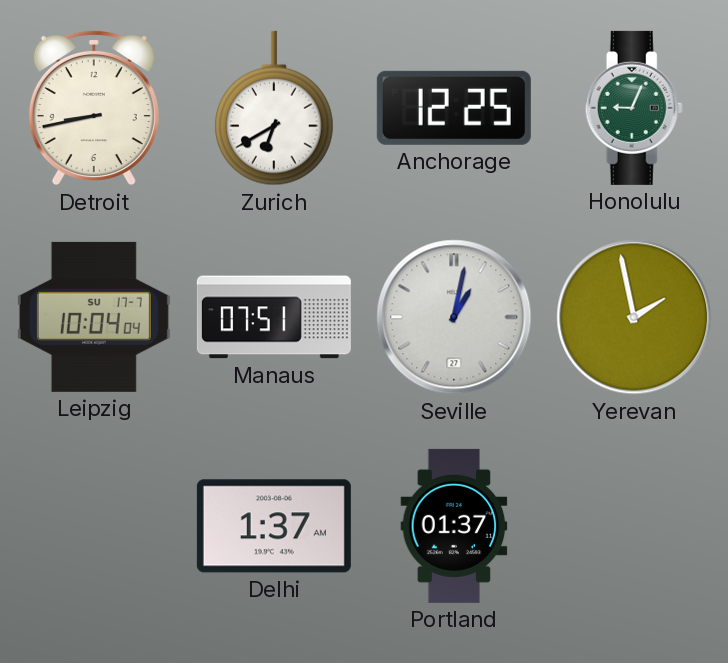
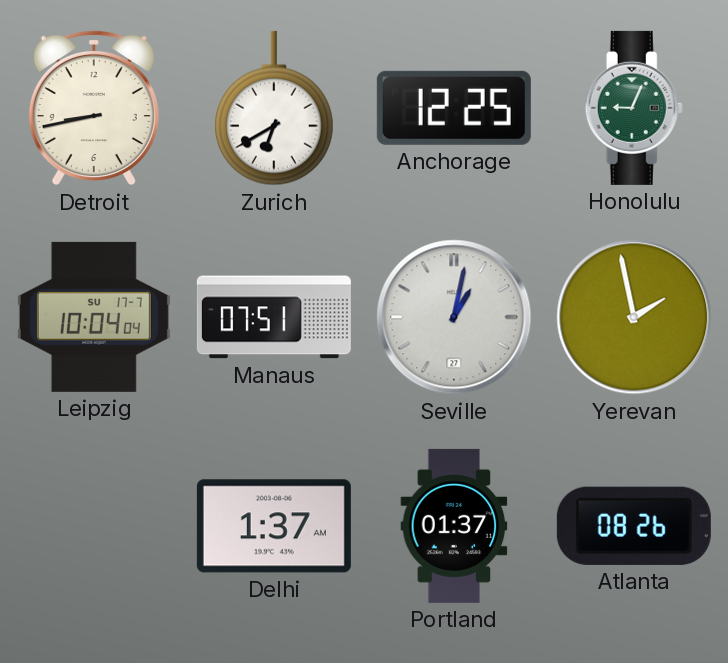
Atlanta: none -> 08:26 (634, 526)
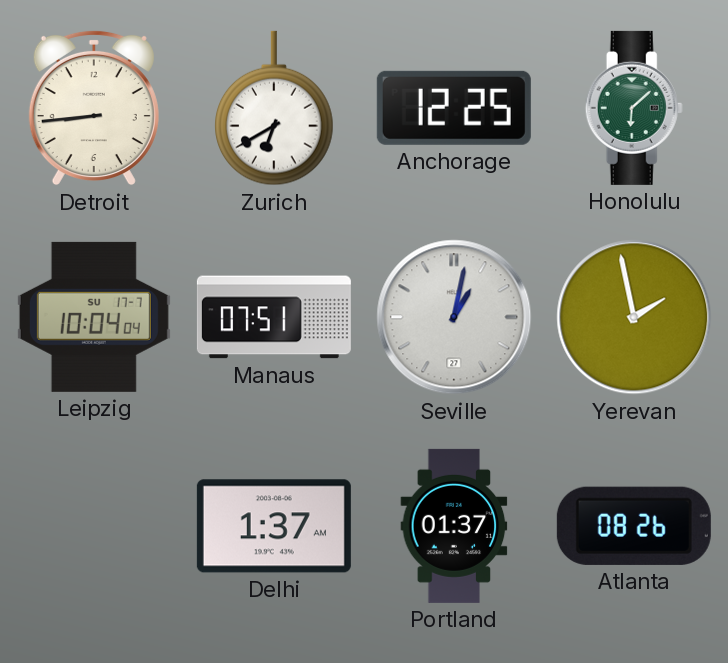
Detroit: 8:43 -> 8:44 (94, 108)
Honolulu: 9:04 -> 6:08 (634, 108)
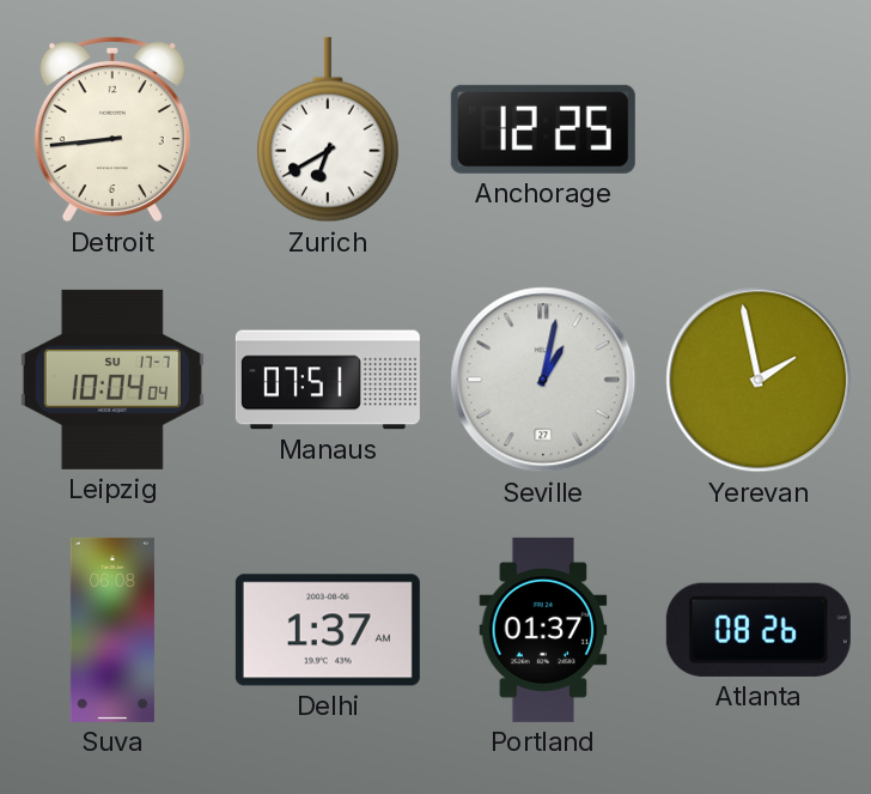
Honolulu: 6:08 -> none (634, 108)
Suva: none -> 06:08 (112, 630)
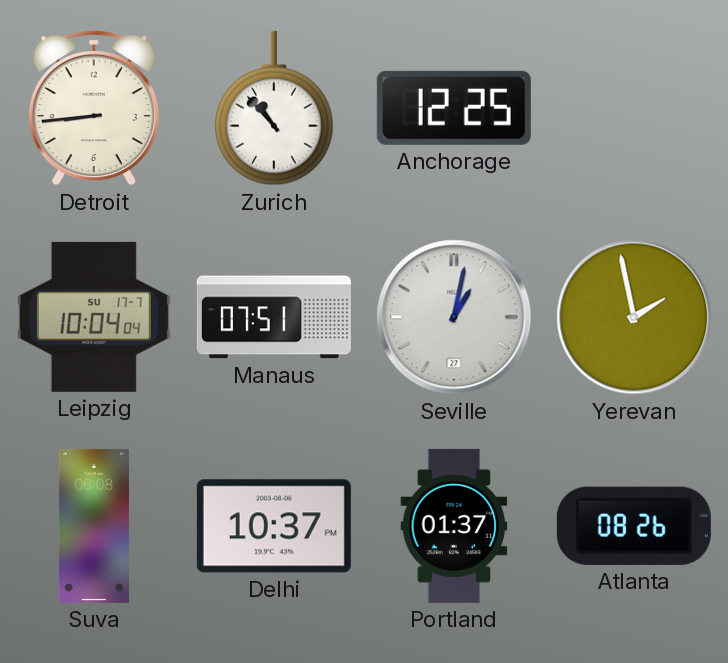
Zurich: 6:40 -> 10:53 (275, 108)
Delhi: 1:37 -> 10:37 (274, 526)
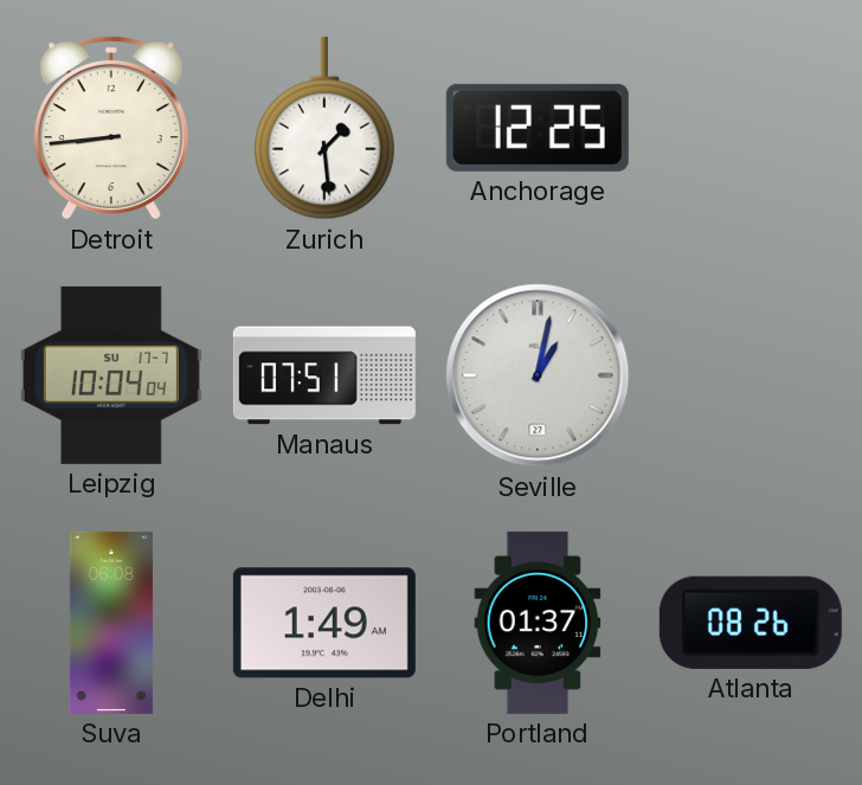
Zurich: 10:53 -> 1:29 (326, 128)
Yerevan: 1:58 -> none (634, 317)
Delhi: 10:37 -> 1:49 (324, 623)
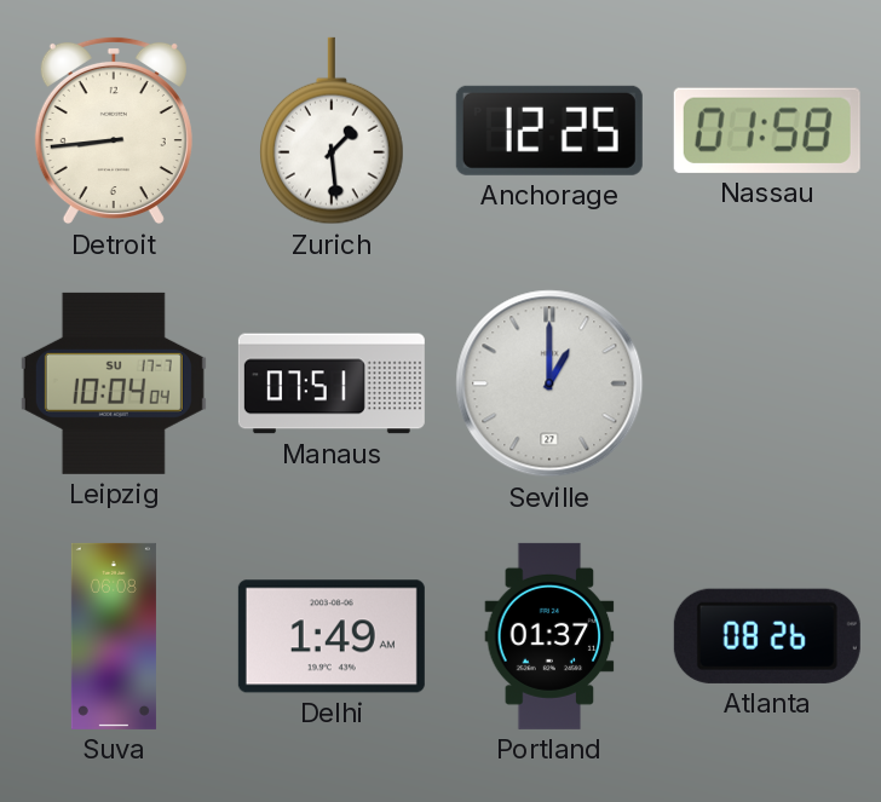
Nassau: none -> 01:58 (767, 131)
Seville: 1:02 -> 1:00 (549, 383)
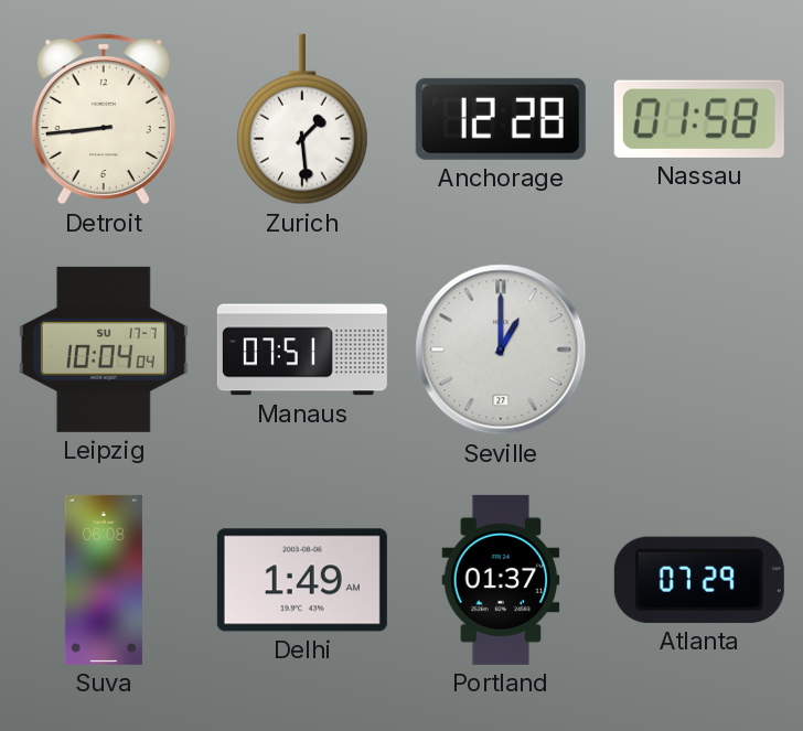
Anchorage: 12:25 -> 12:28 (501, 119)
Atlanta: 08:26 -> 07:29 (699, 580)
